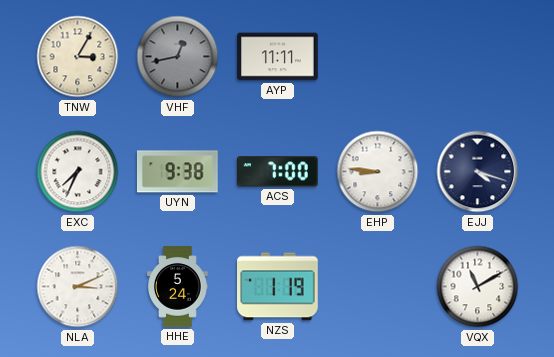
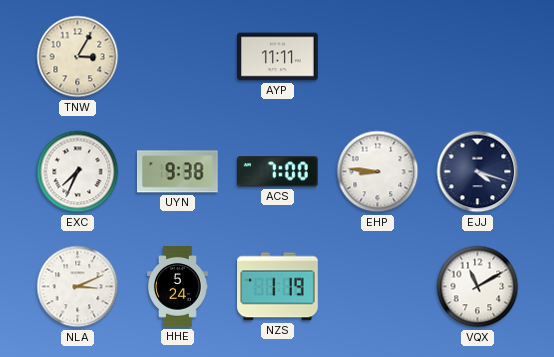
VHF: 12:43 -> none (178, 57)
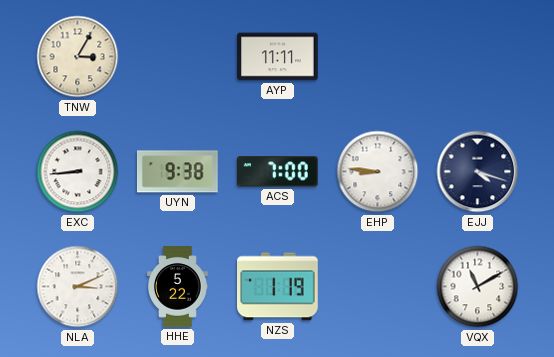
EXC: 7:34 -> 8:44 (78, 172)
HHE: 5:24 -> 5:22 (178, 287)
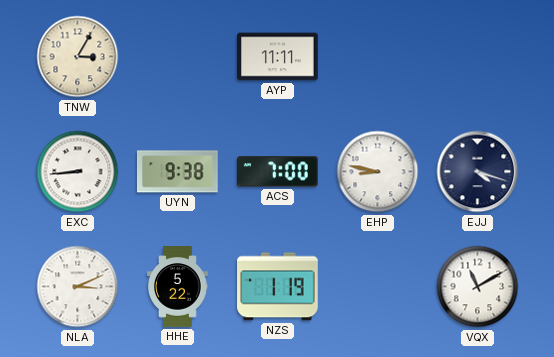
EHP: 8:46 -> 8:47 (378, 172)
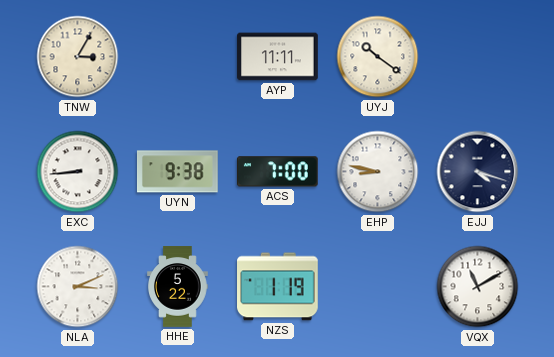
UYJ: none -> 10:21 (378, 57)
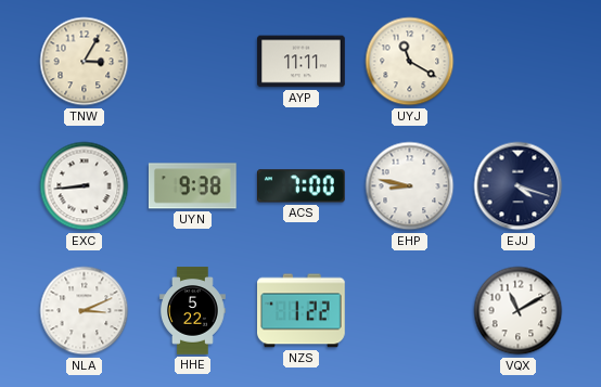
UYJ: 10:21 -> 11:20 (410, 62)
NZS: 1:19 -> 1:22 (302, 311)
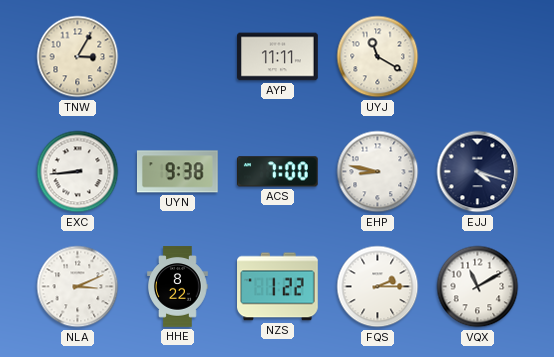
HHE: 5:22 -> 8:22 (178, 287)
FQS: none -> 2:15 (378, 287)
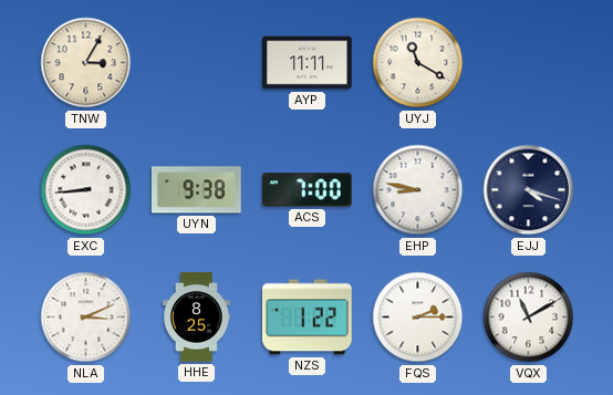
HHE: 8:22 -> 8:25 (197, 318)
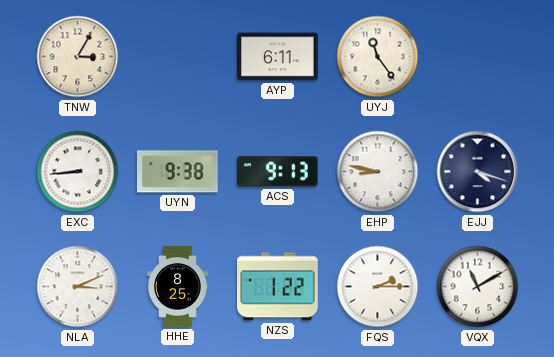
AYP: 11:11 -> 6:11 (278, 57)
UYJ: 11:20 -> 11:24 (378, 57)
ACS: 7:00 -> 9:13 (277, 172)
